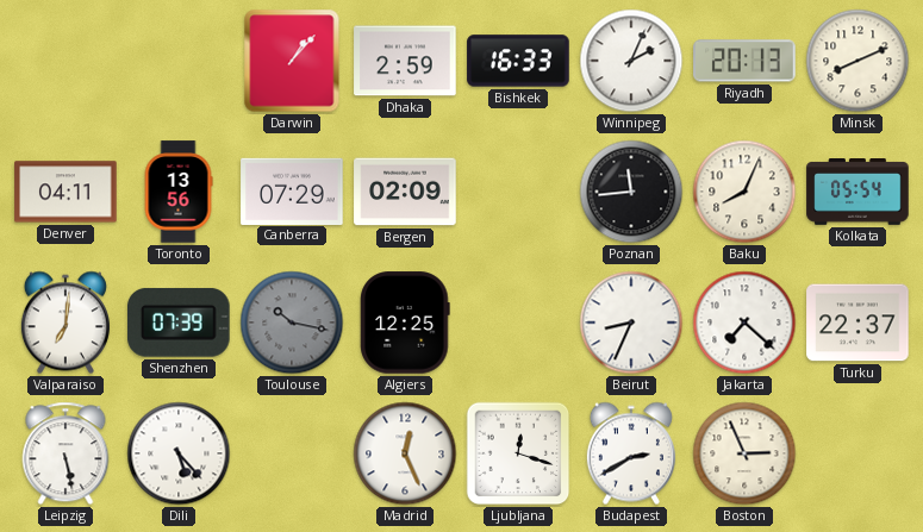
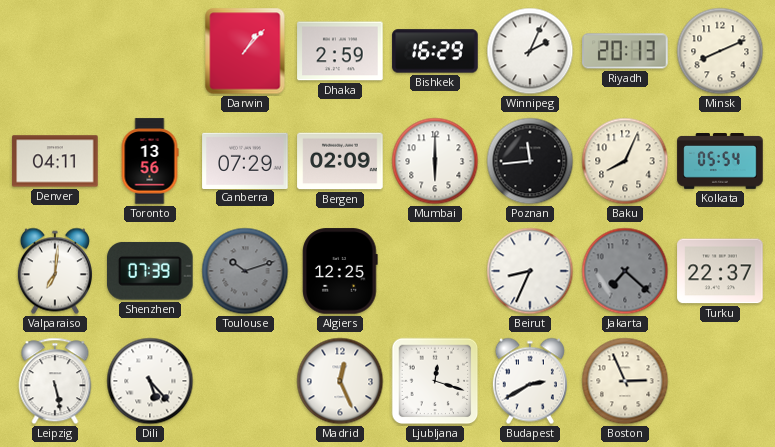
Bishkek: 16:33 -> 16:29 (435, 51)
Mumbai: none -> 6:00 (435, 161)
Toulouse: 10:17 -> 10:12 (245, 271)
Jakarta dial: white -> grey (625, 271)
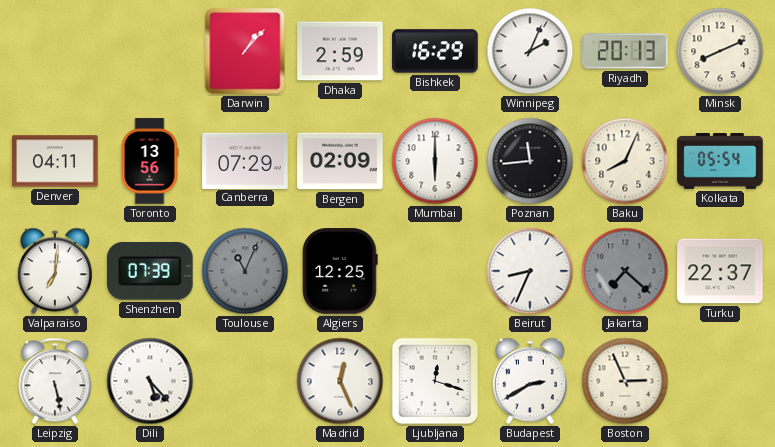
Toulouse: 10:12 -> 11:04 (245, 271)
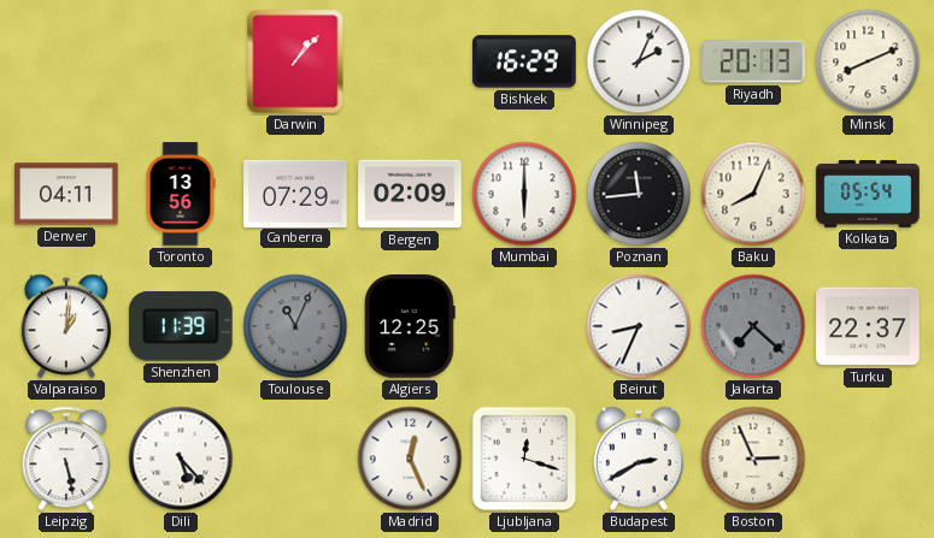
Dhaka: 2:59 -> none (340, 51)
Valparaiso: 7:01 -> 1:01 (66, 326)
Shenzhen: 07:39 -> 11:39 (182, 326)
